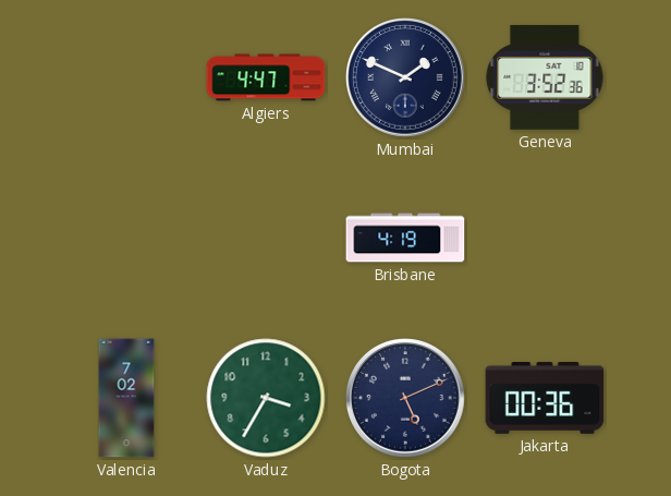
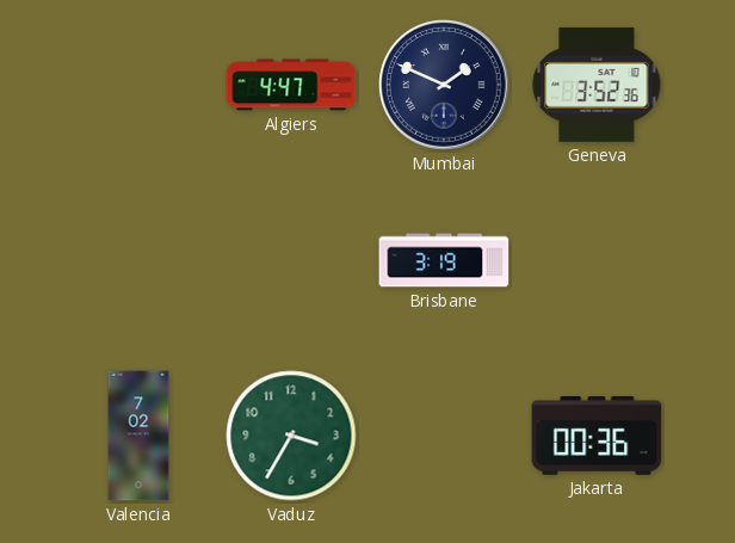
Brisbane: 4:19 -> 3:19 (444, 260)
Bogota: 5:11 -> none (406, 399)
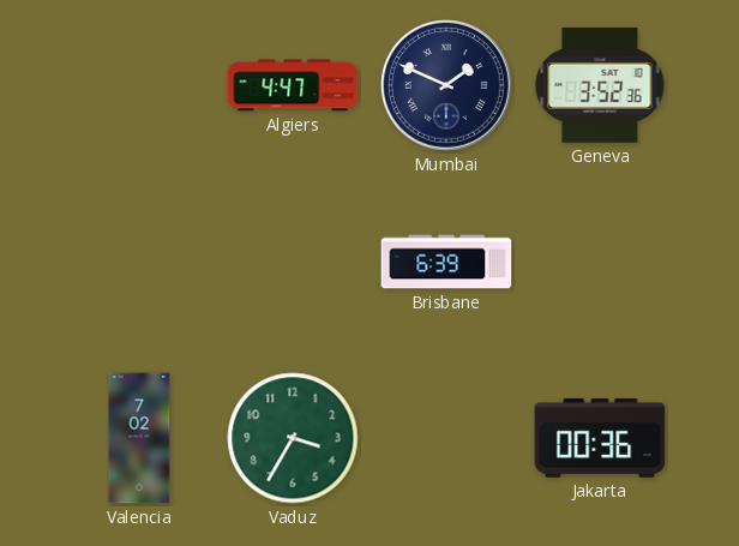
Brisbane: 3:19 -> 6:39 (446, 262)
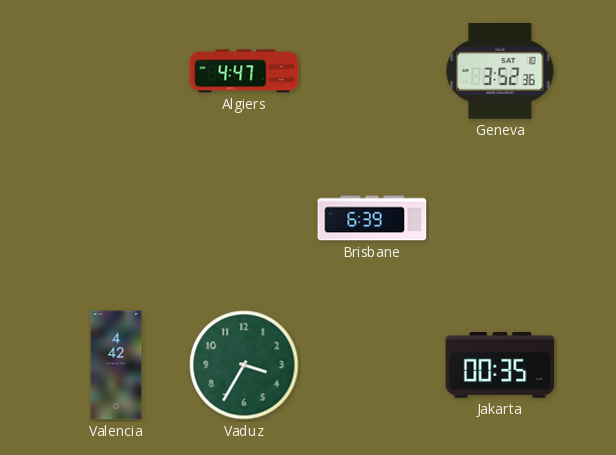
Mumbai: 1:49 -> none (447, 86)
Valencia: 7:02 -> 4:42 (116, 365)
Jakarta: 00:36 -> 00:35 (500, 366)
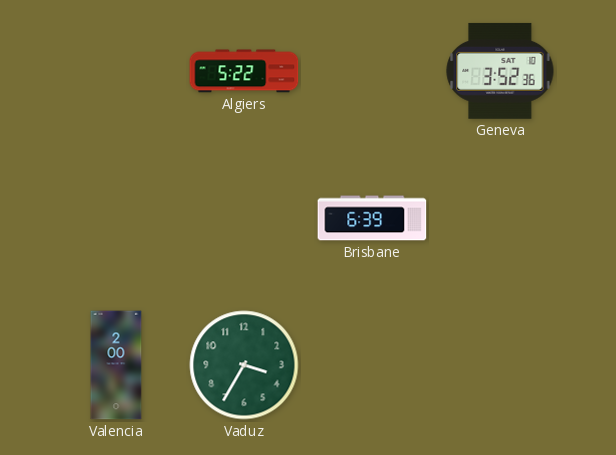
Algiers: 4:47 -> 5:22 (244, 71)
Valencia: 4:42 -> 2:00 (116, 365)
Jakarta: 00:35 -> none (500, 366)
